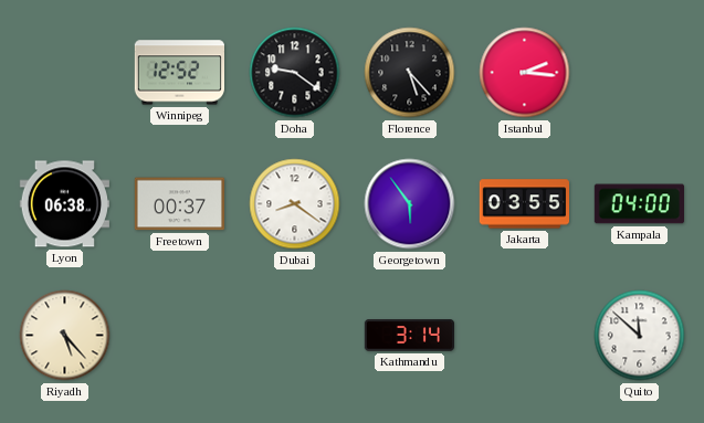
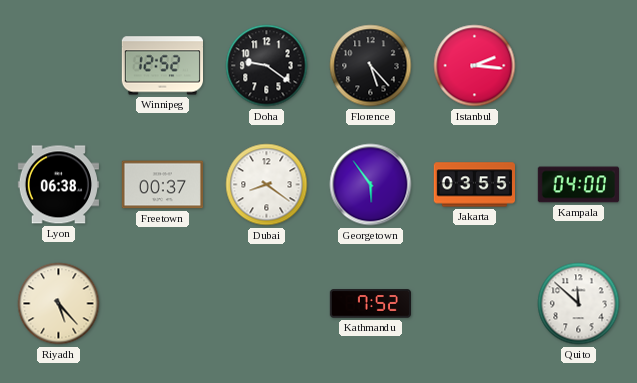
Kathmandu: 3:14 -> 7:52 (370, 304)
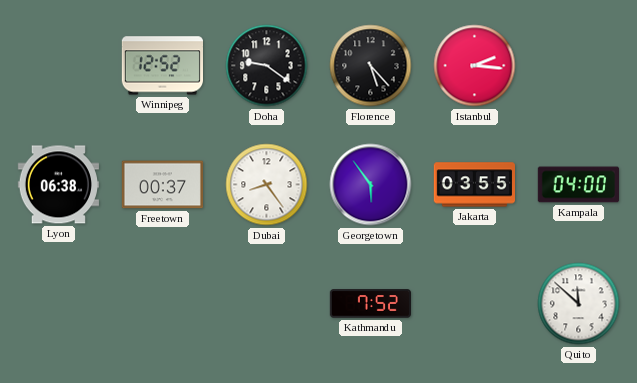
Dubai: 8:21 -> 8:24 (267, 185)
Riyadh: 5:23 -> none (59, 304)
